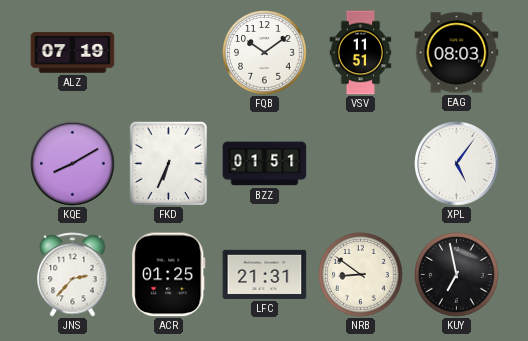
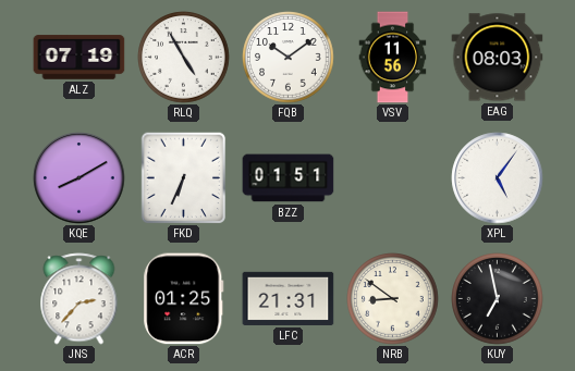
RLQ: none -> 4:55 (184, 58)
VSV: 11:51 -> 11:56 (393, 58)
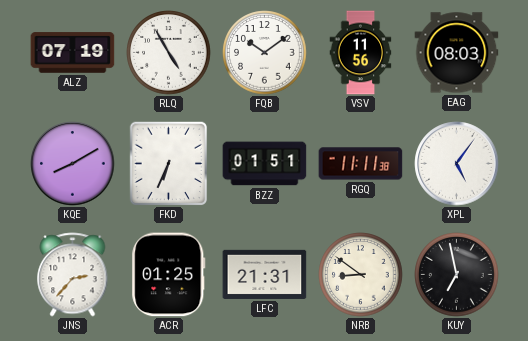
RGQ: none -> 11:11 (361, 164)
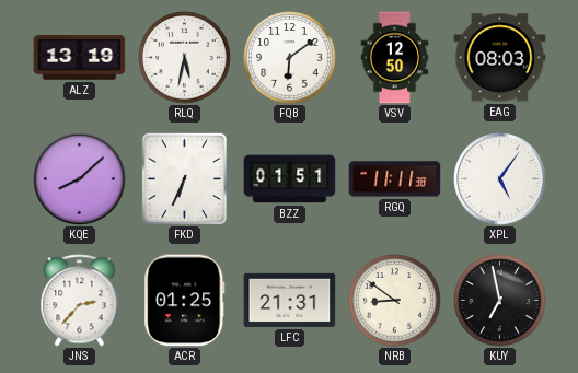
ALZ: 07:19 -> 13:19 (80, 58)
RLQ: 4:55 -> 5:32 (185, 58)
FQB: 10:09 -> 6:09 (290, 58)
VSV: 11:56 -> 12:50 (395, 58)
KQE: 8:10 -> 8:08 (80, 179)
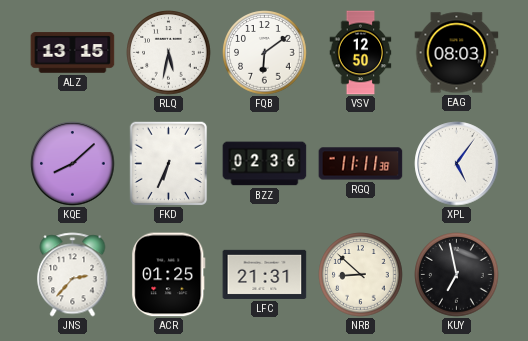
ALZ: 13:19 -> 13:15 (73, 53)
BZZ: 01:51 -> 02:36 (265, 164)
NRB: 8:51 -> 8:52 (361, 275)
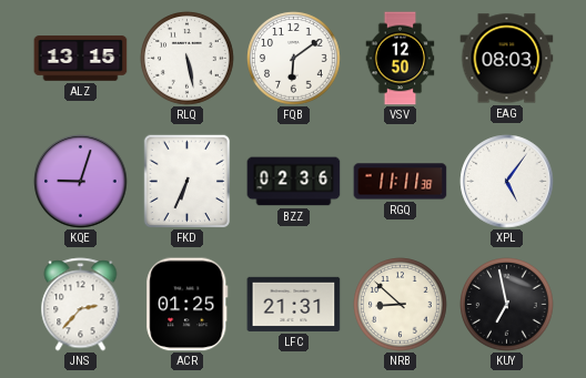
RLQ: 5:32 -> 5:28 (188, 59)
KQE: 8:08 -> 9:03 (81, 182)
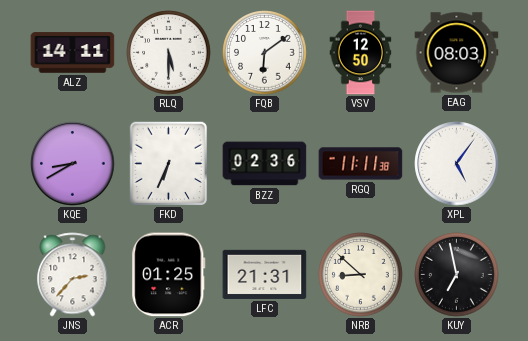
ALZ: 13:15 -> 14:11 (73, 53)
RLQ: 5:28 -> 5:30 (169, 53)
KQE: 9:03 -> 8:40 (73, 164)
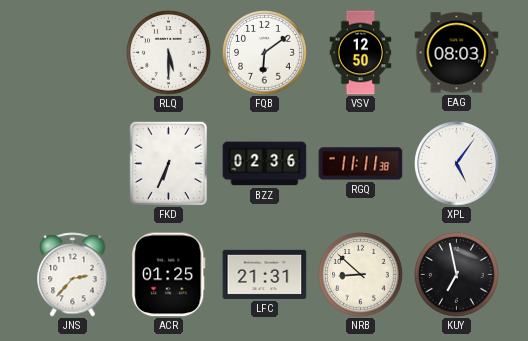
ALZ: 14:11 -> none (73, 53)
KQE: 8:40 -> none (73, 164)
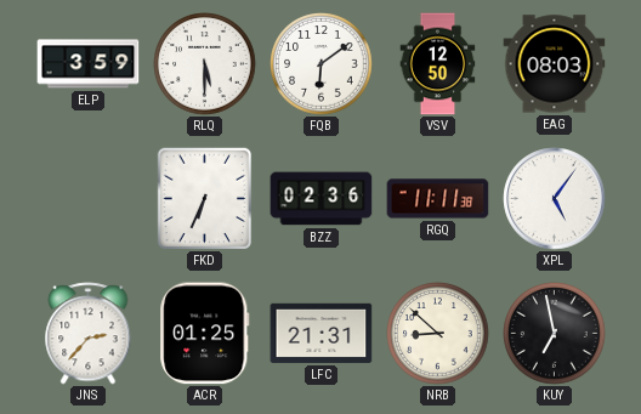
ELP: none -> 3:59 (89, 64)
